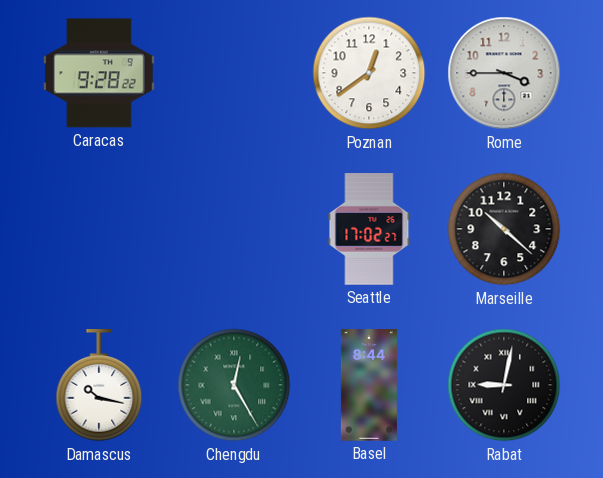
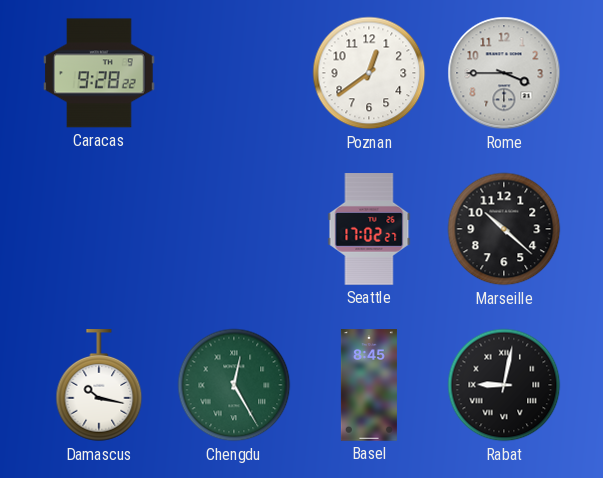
Basel: 8:44 -> 8:45 (369, 385)
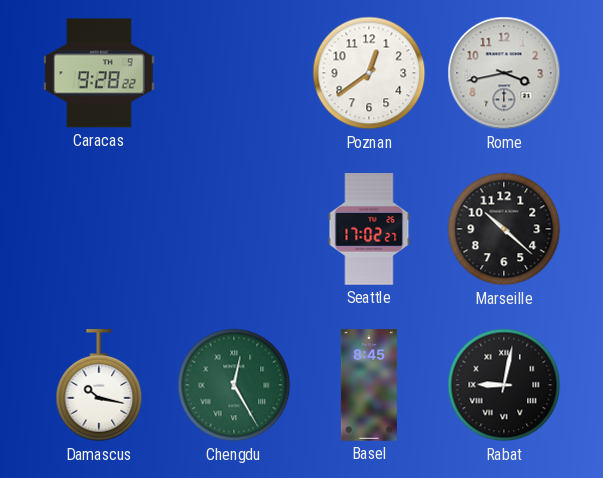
Rome: 3:45 -> 3:43 (504, 73)
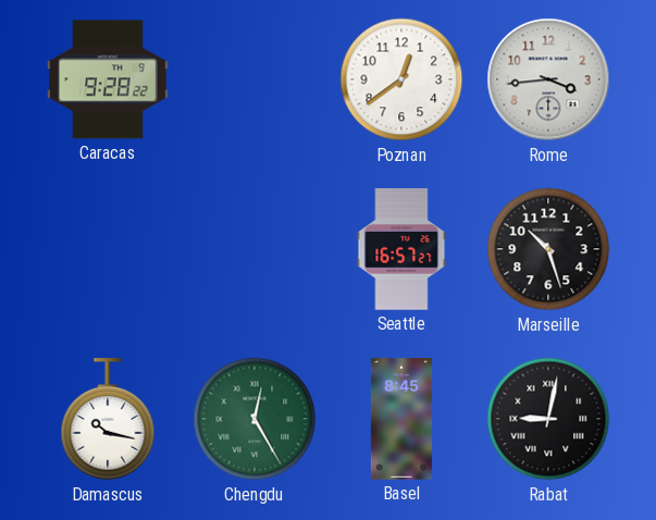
Rome: 3:43 -> 3:44 (548, 79)
Seattle: 17:02 -> 16:57 (401, 249)
Marseille: 10:22 -> 10:27 (548, 249)
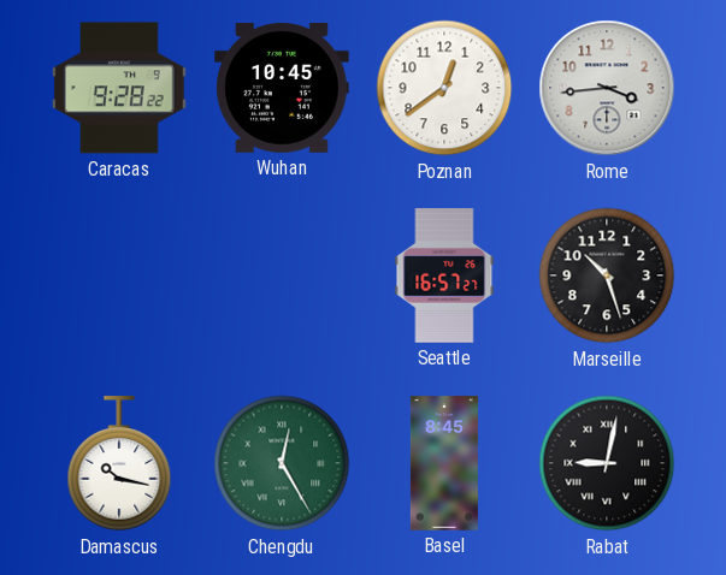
Wuhan: none -> 10:45 (282, 89)
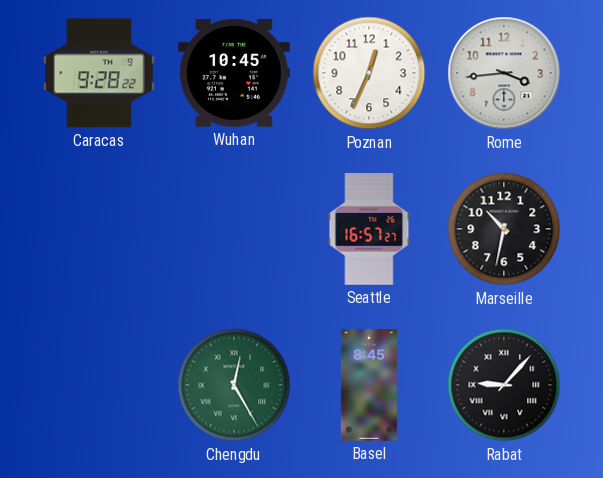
Poznan: 12:39 -> 12:34 (369, 73)
Marseille: 10:27 -> 10:32 (504, 229)
Damascus: 10:17 -> none (119, 464)
Rabat: 9:02 -> 9:07 (504, 385)
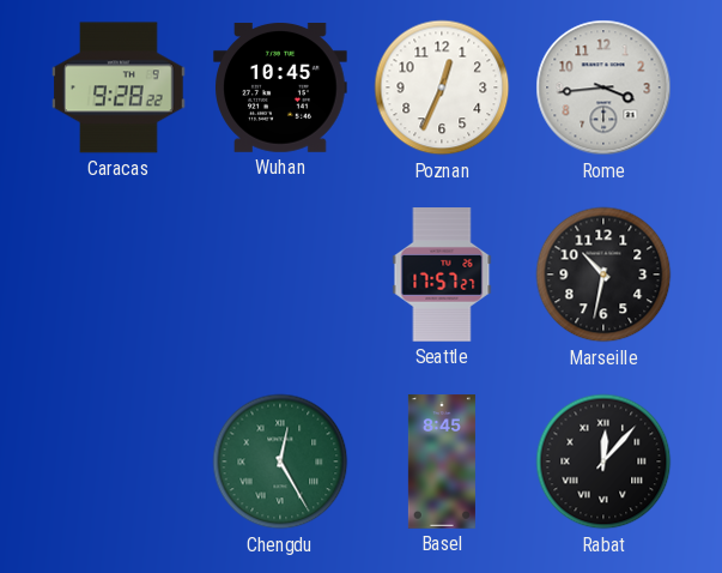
Seattle: 16:57 -> 17:57 (442, 275)
Rabat: 9:07 -> 12:07 (603, 462)
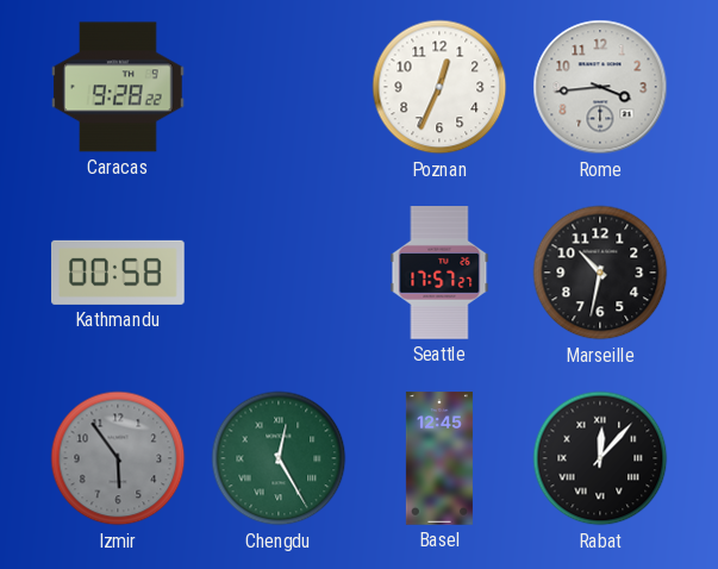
Wuhan: 10:45 -> none (280, 89)
Kathmandu: none -> 00:58 (119, 273)
Izmir: none -> 5:54 (118, 458)
Basel: 8:45 -> 12:45 (439, 458)
